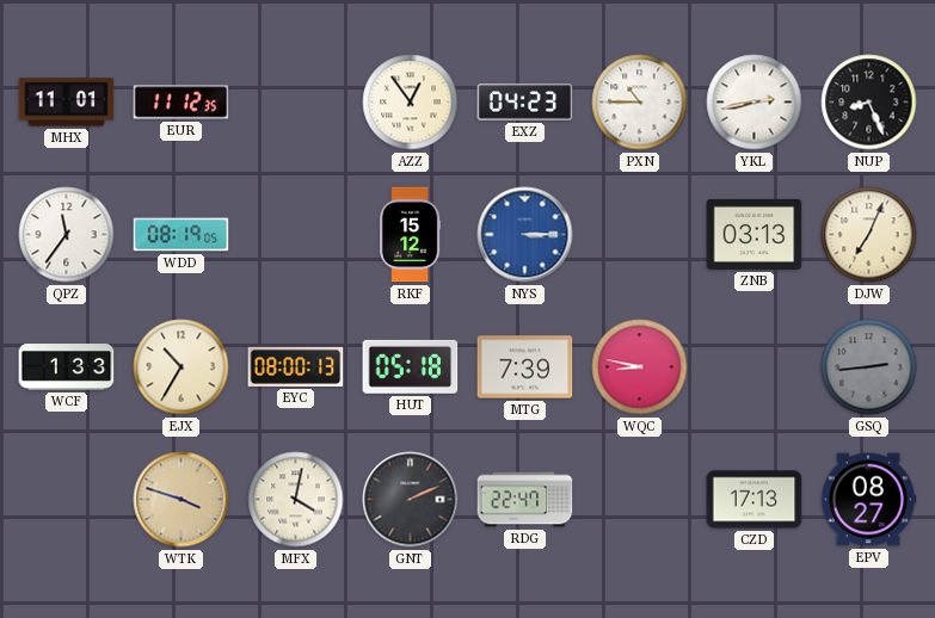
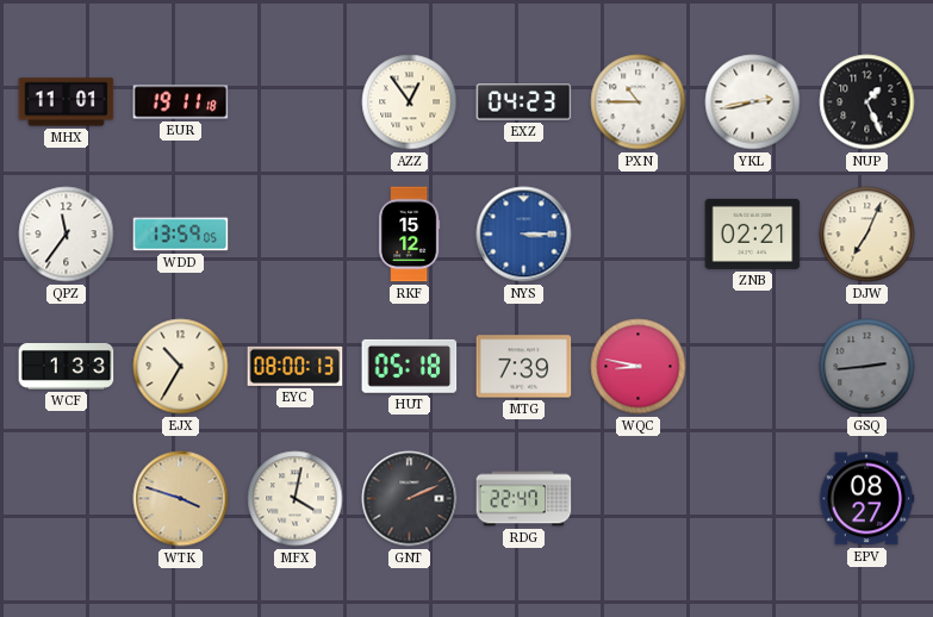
EUR: 11:12 -> 19:11 (181, 102)
NUP: 8:26 -> 1:26 (867, 102)
WDD: 08:19 -> 13:59 (181, 235)
ZNB: 03:13 -> 02:21 (753, 233)
CZD: 17:13 -> none (755, 500)
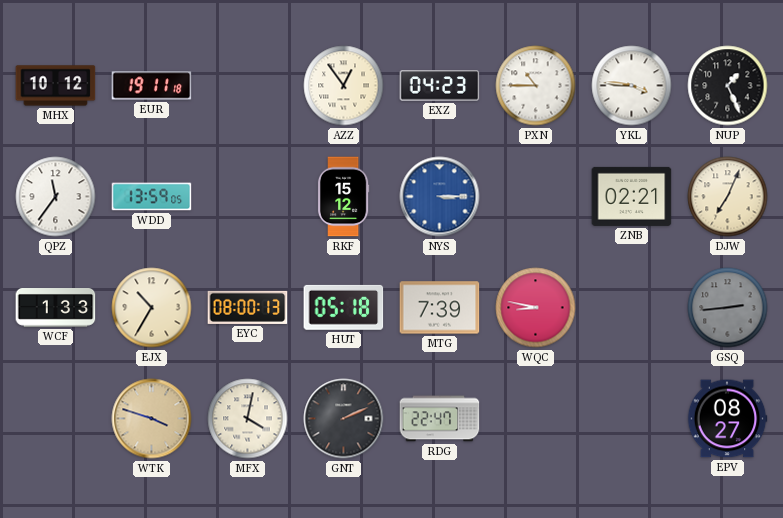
MHX: 11:01 -> 10:12 (56, 86)
YKL: 2:43 -> 3:46 (632, 86)
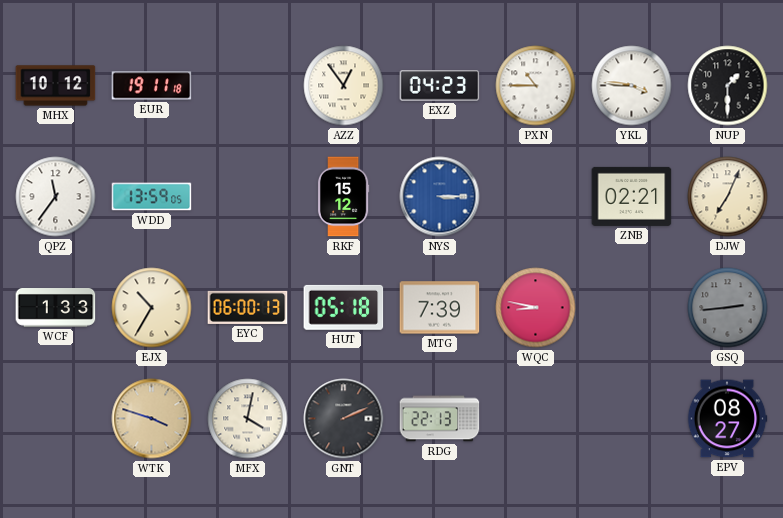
NUP: 1:26 -> 1:30 (728, 86)
EYC: 08:00 -> 06:00 (248, 307)
RDG: 22:47 -> 22:13 (440, 419)
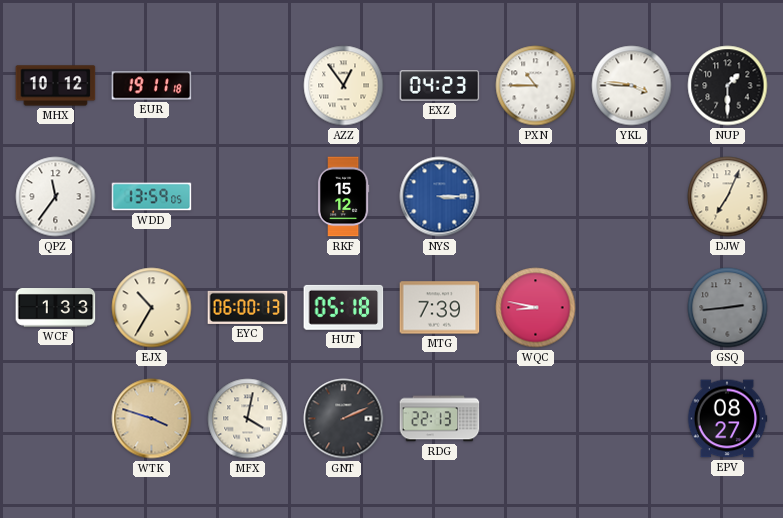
ZNB: 02:21 -> none (632, 196)
